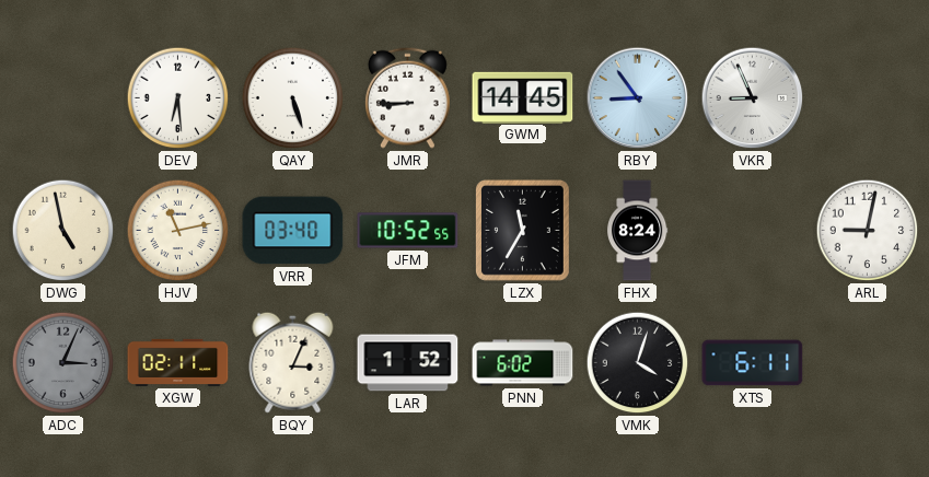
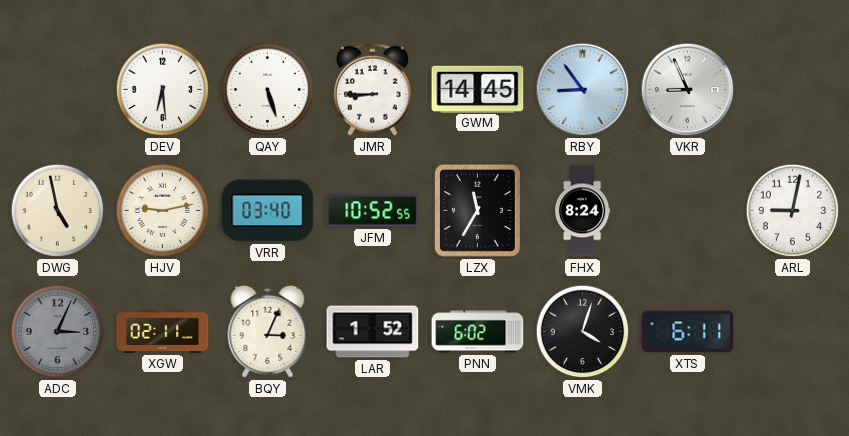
HJV: 11:13 -> 9:13 (163, 211)
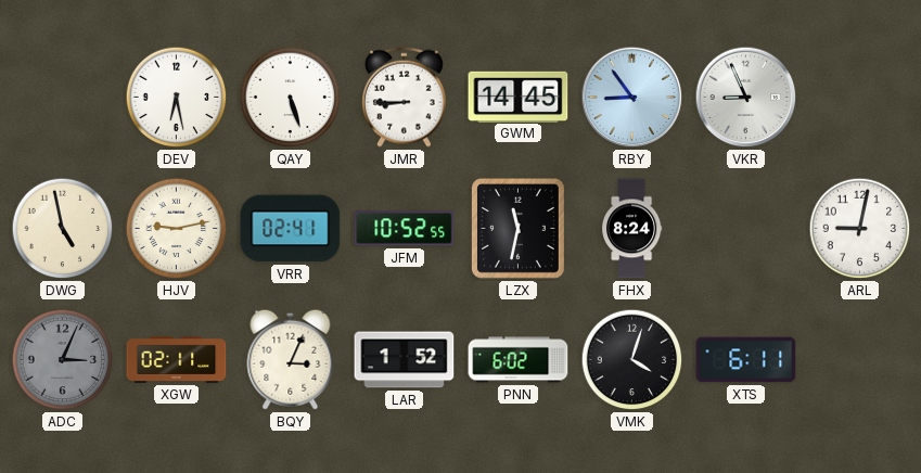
DEV: 6:29 -> 6:28 (177, 98)
VRR: 03:40 -> 02:41 (291, 229)
LZX: 11:35 -> 11:32 (517, 228)
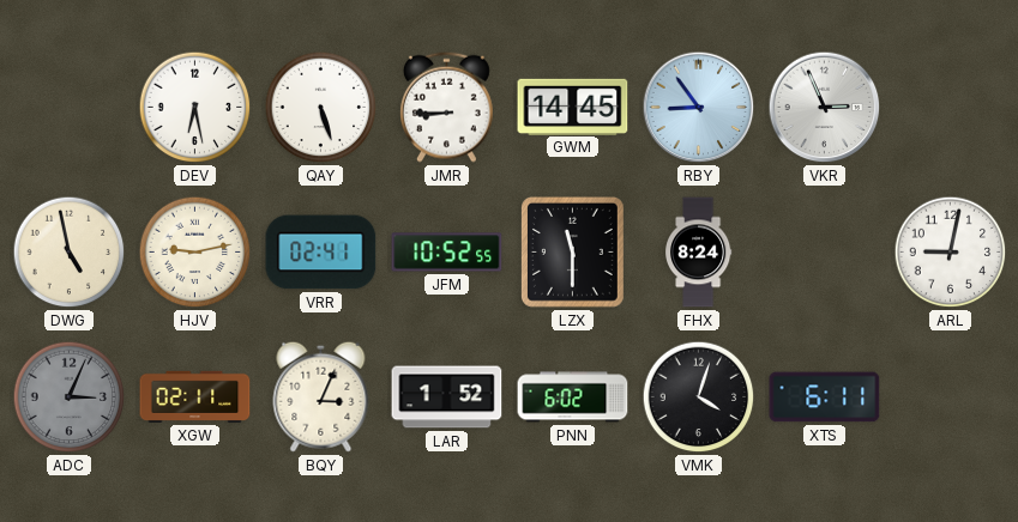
VKR: 8:56 -> 2:56 (825, 108)
LZX: 11:32 -> 11:30 (572, 251)
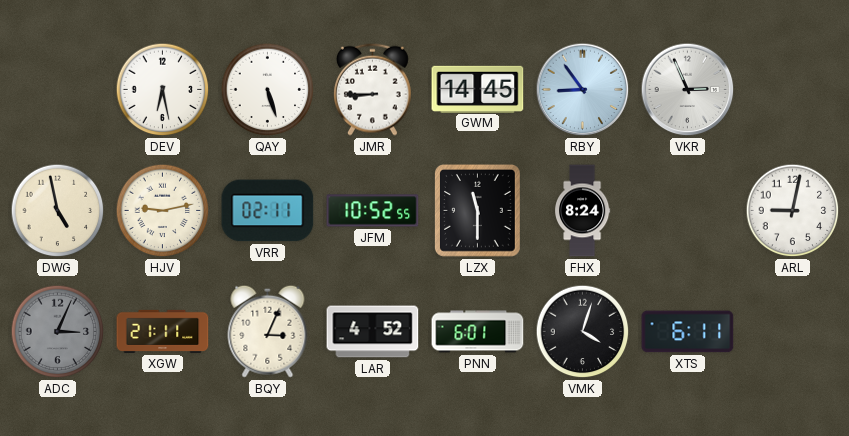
VRR: 02:41 -> 02:11 (268, 211)
XGW: 02:11 -> 21:11 (163, 331)
LAR: 1:52 -> 4:52 (373, 332)
PNN: 6:02 -> 6:01 (478, 332)
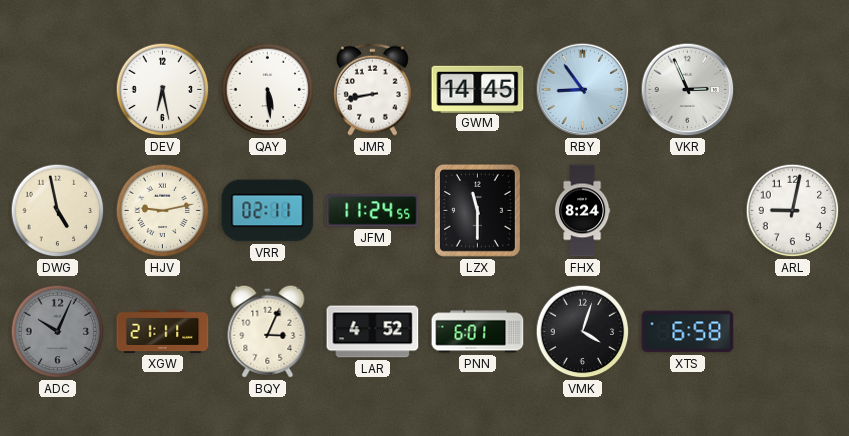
QAY: 5:27 -> 5:29 (268, 90)
JMR: 8:45 -> 8:43 (373, 89)
JFM: 10:52 -> 11:24 (373, 211)
ADC: 3:04 -> 10:04 (58, 332)
XTS: 6:11 -> 6:58 (688, 332)
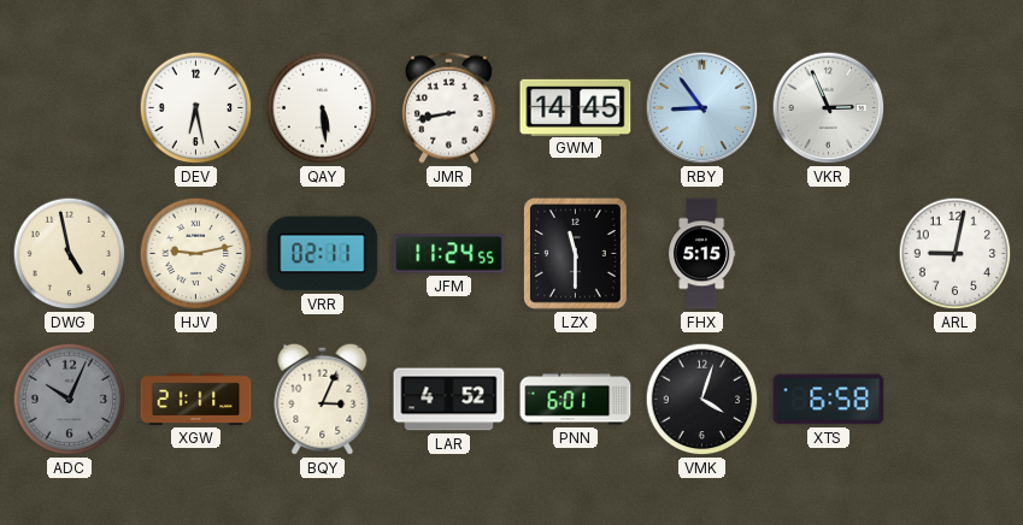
FHX: 8:24 -> 5:15 (702, 254)
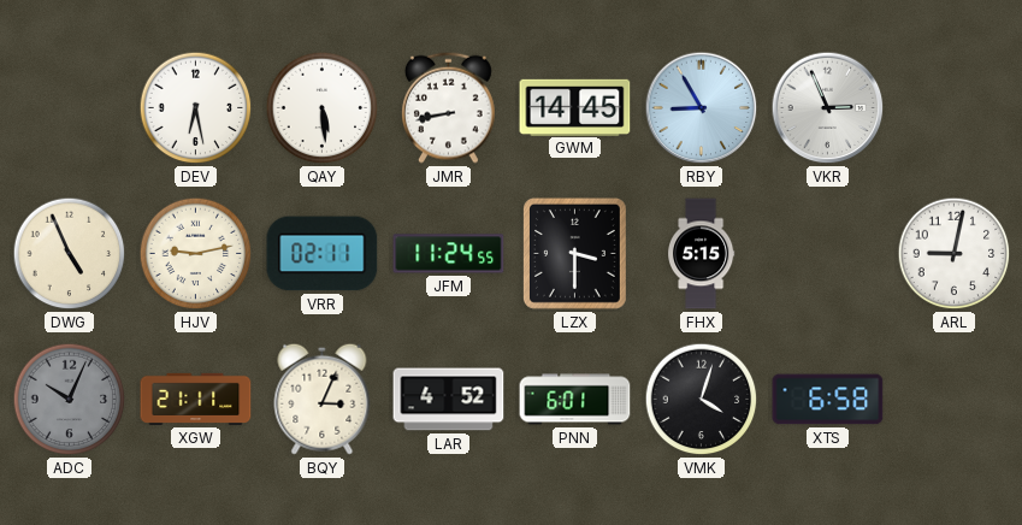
RBY: 8:54 -> 8:55 (702, 108)
DWG: 4:58 -> 4:56 (70, 254)
LZX: 11:30 -> 3:30 (574, 253)
